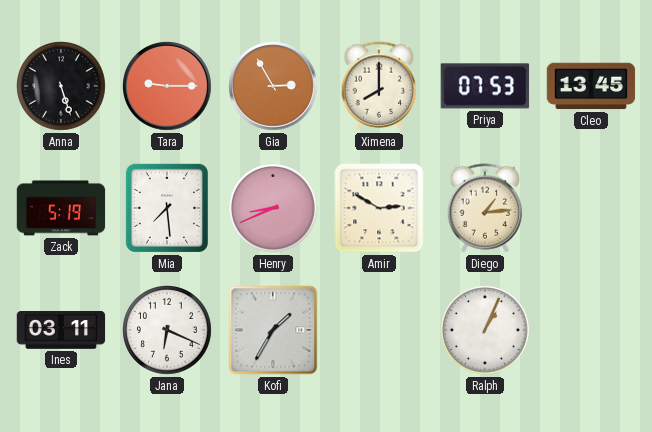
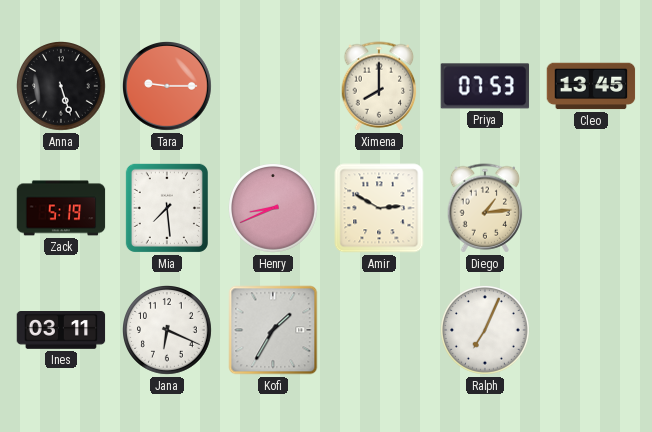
Gia: 2:55 -> none (274, 87)
Ralph: 1:04 -> 7:04 (486, 331)
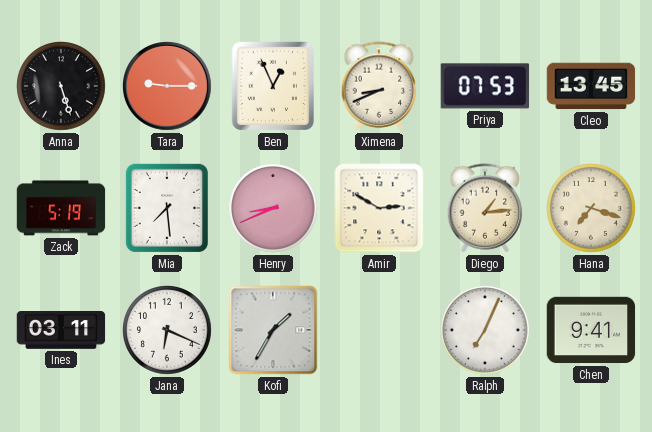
Ben: none -> 12:56 (273, 86)
Ximena: 8:00 -> 8:41 (379, 86)
Hana: none -> 7:18 (592, 209)
Chen: none -> 9:41 (591, 330)
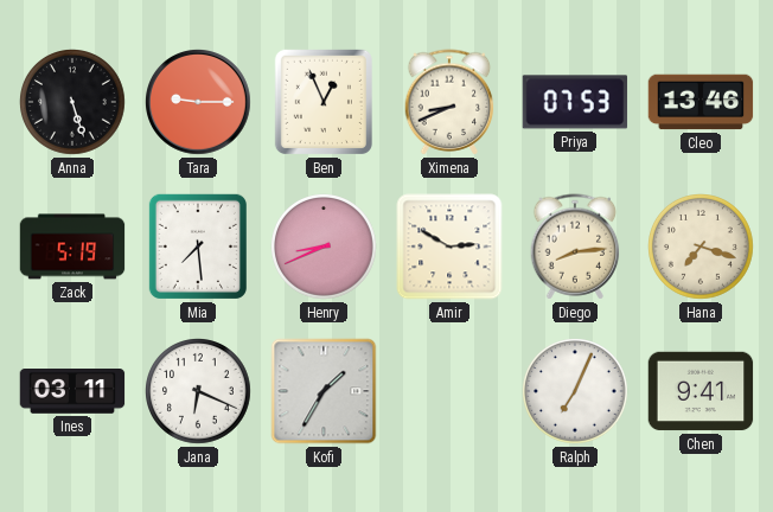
Cleo: 13:45 -> 13:46 (701, 102)
Diego: 1:14 -> 8:14 (575, 247)
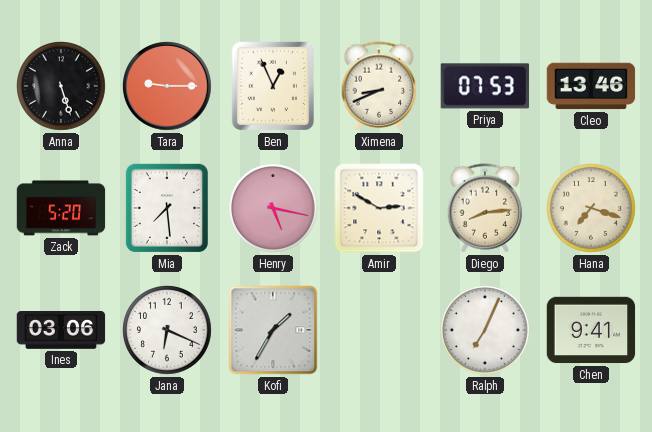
Zack: 5:19 -> 5:20 (61, 208)
Henry: 8:41 -> 5:17 (274, 209)
Ines: 03:11 -> 03:06 (61, 331)
